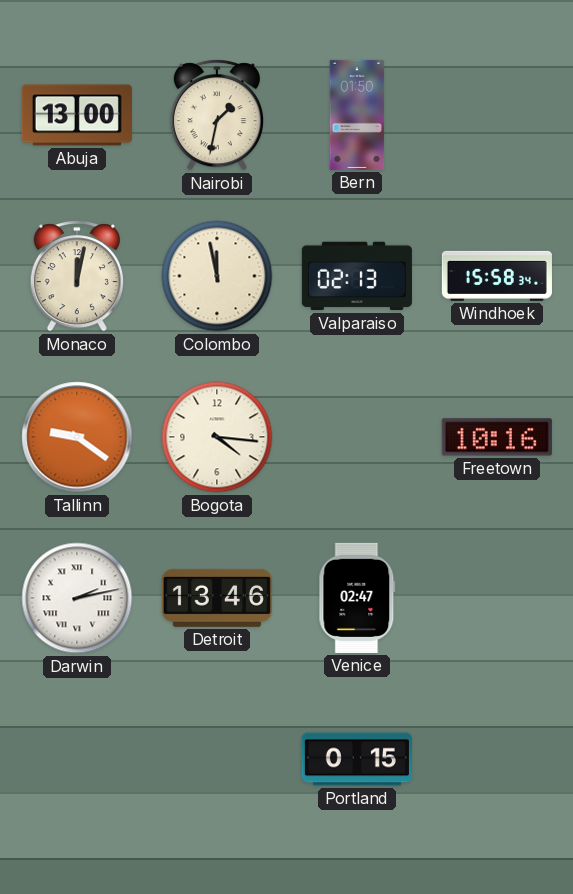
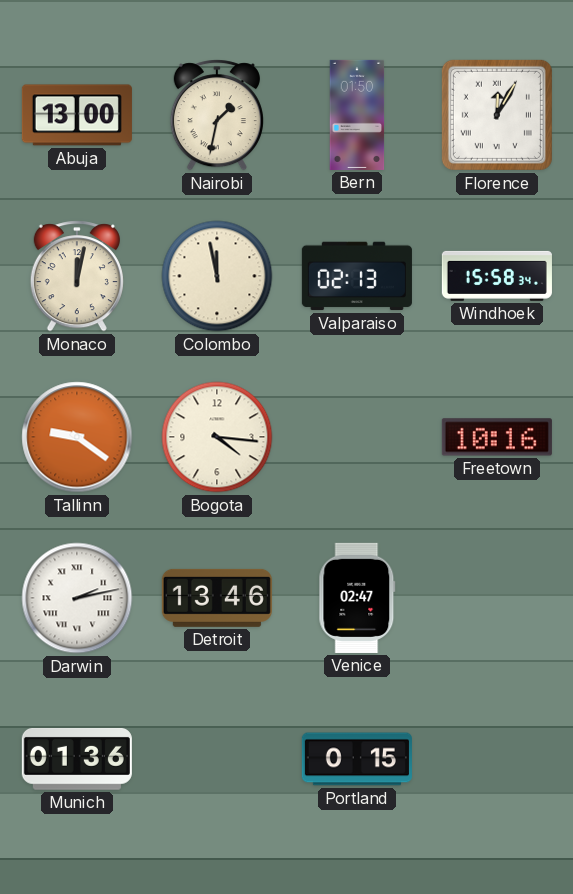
Florence: none -> 12:05 (497, 115)
Munich: none -> 01:36 (77, 759)
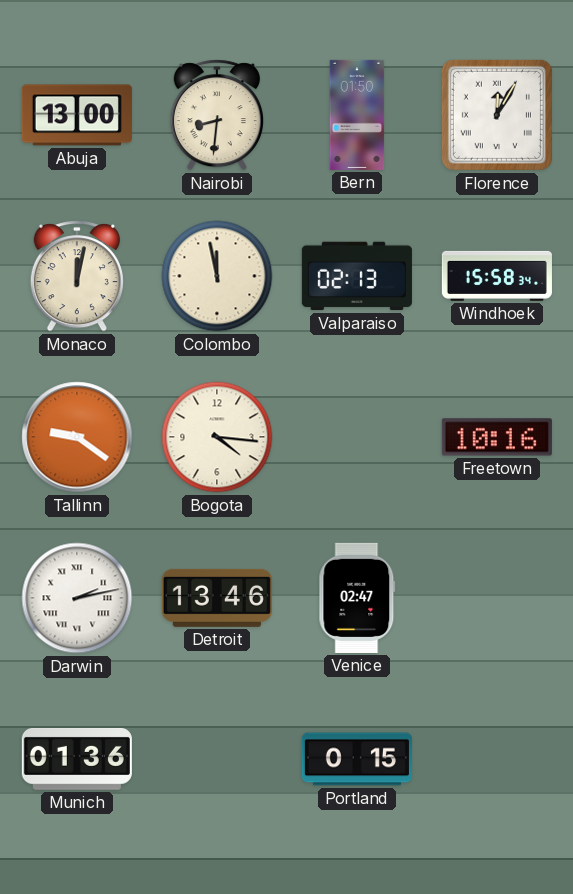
Nairobi: 1:32 -> 8:31 (217, 115)
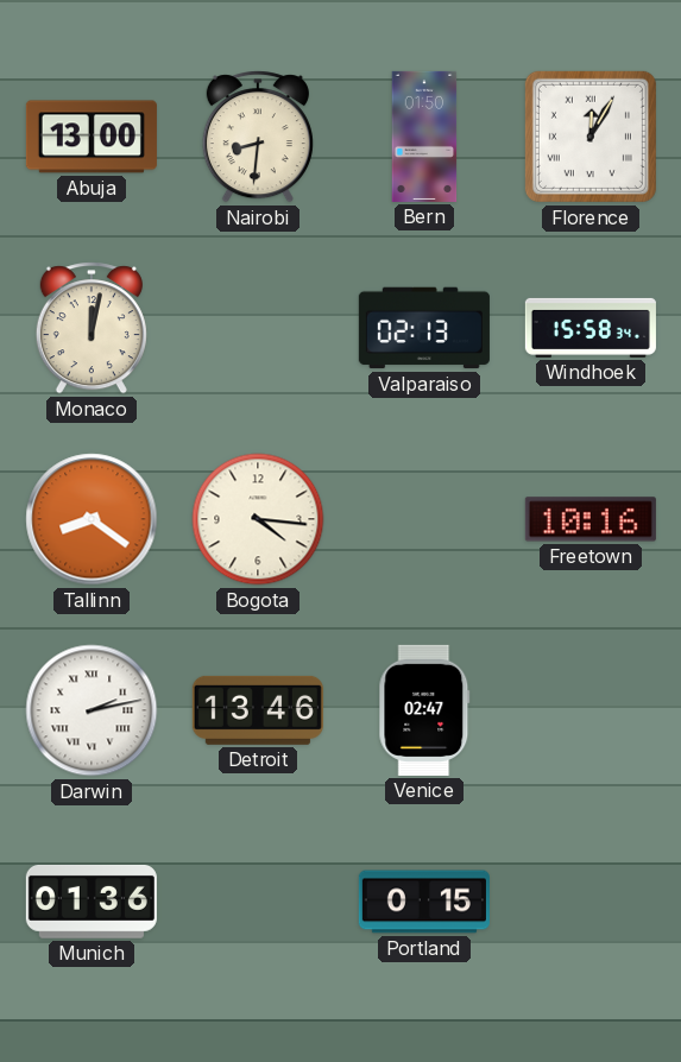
Colombo: 11:58 -> none (217, 276)
Tallinn: 9:21 -> 8:21 (92, 519)
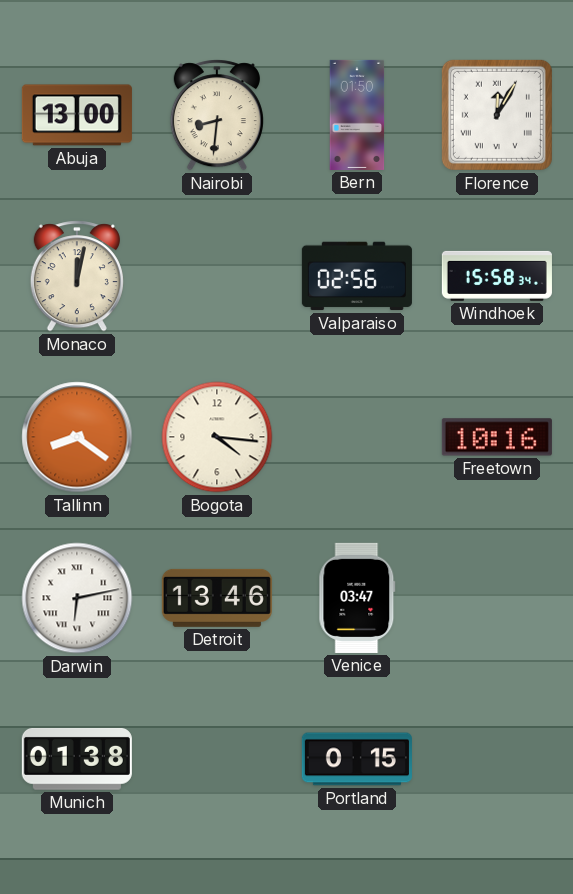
Valparaiso: 02:13 -> 02:56 (357, 276)
Darwin: 2:13 -> 6:13 (77, 598)
Venice: 02:47 -> 03:47 (357, 598)
Munich: 01:36 -> 01:38 (77, 759)
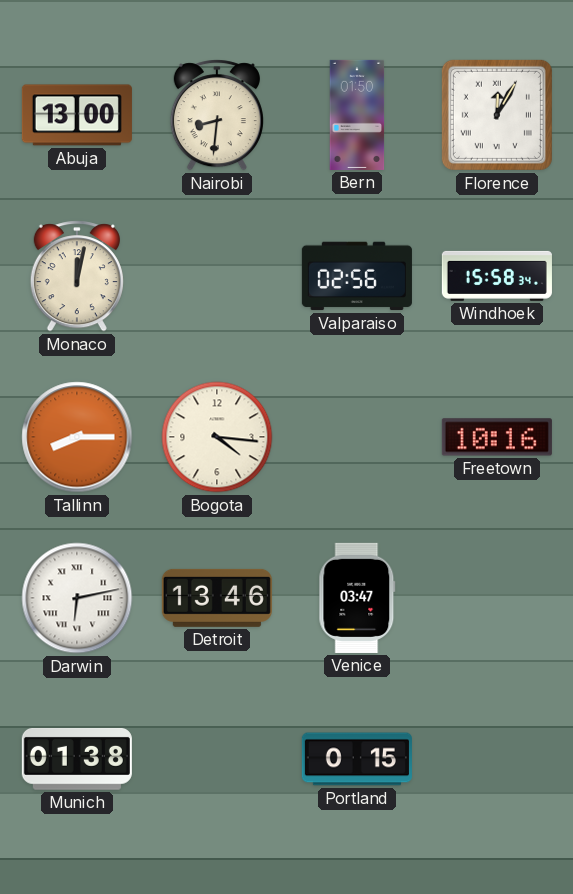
Tallinn: 8:21 -> 8:15 (77, 437)
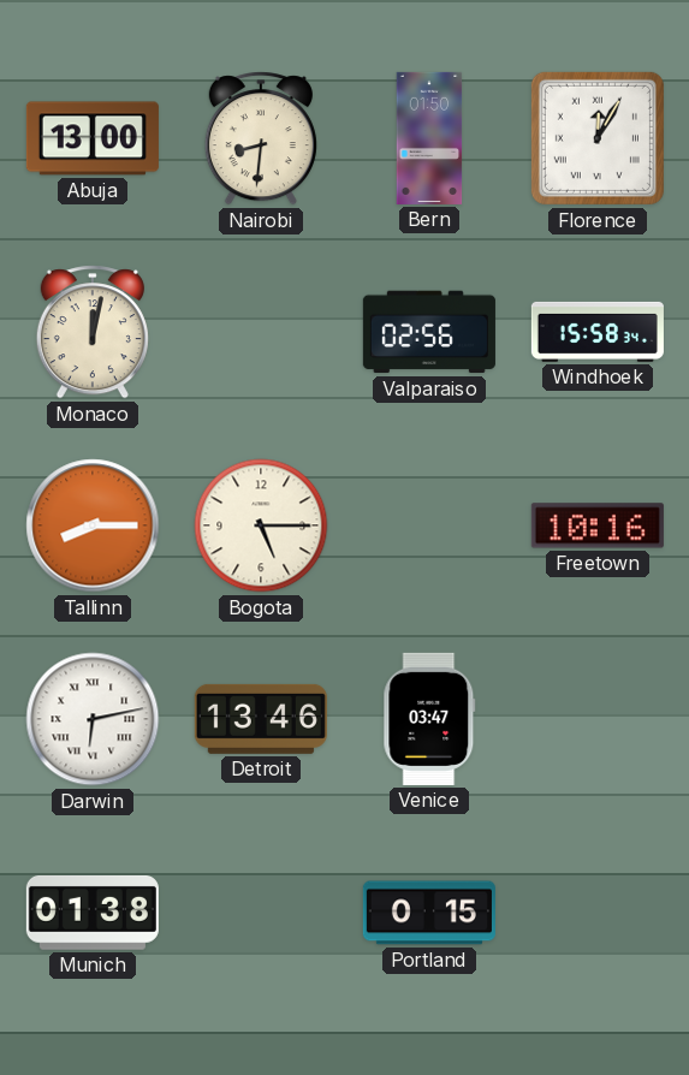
Bogota: 4:16 -> 5:15 (261, 525)
